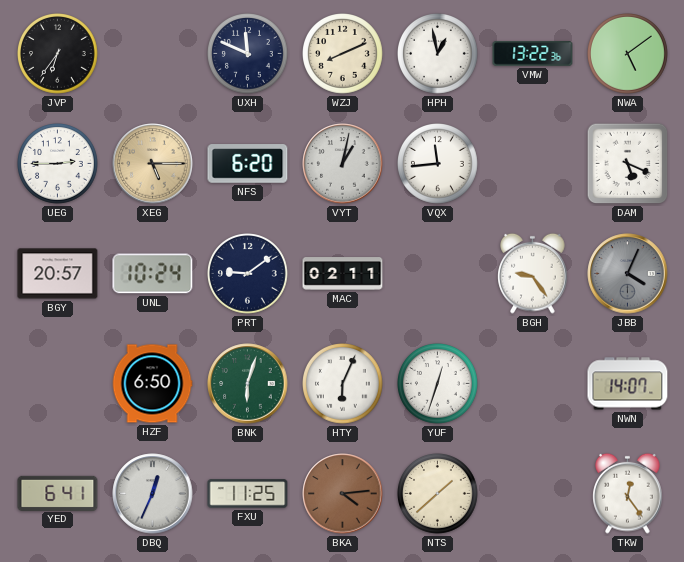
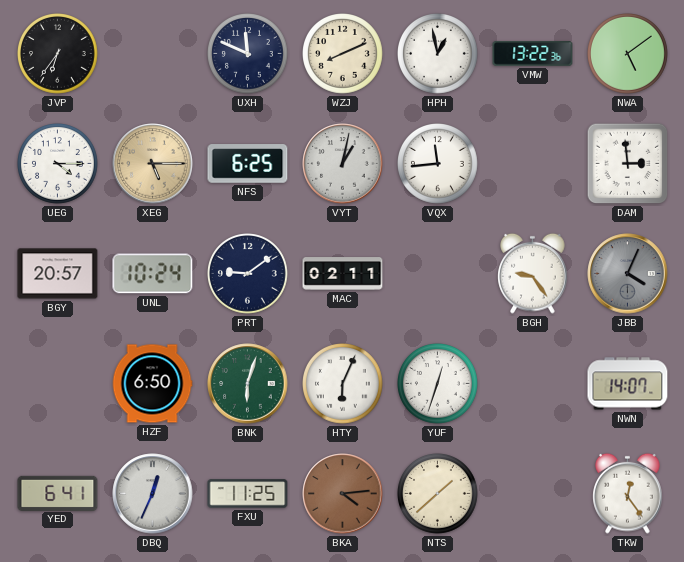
UEG: 2:45 -> 4:15 (58, 164)
NFS: 6:20 -> 6:25 (248, 164)
DAM: 5:19 -> 2:59 (628, 164)
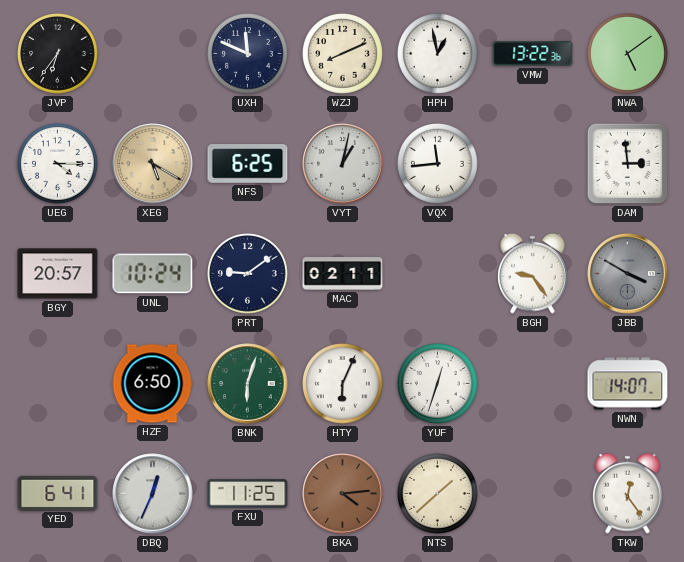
XEG: 5:15 -> 5:20 (153, 164)
JBB: 4:04 -> 3:50 (628, 274)
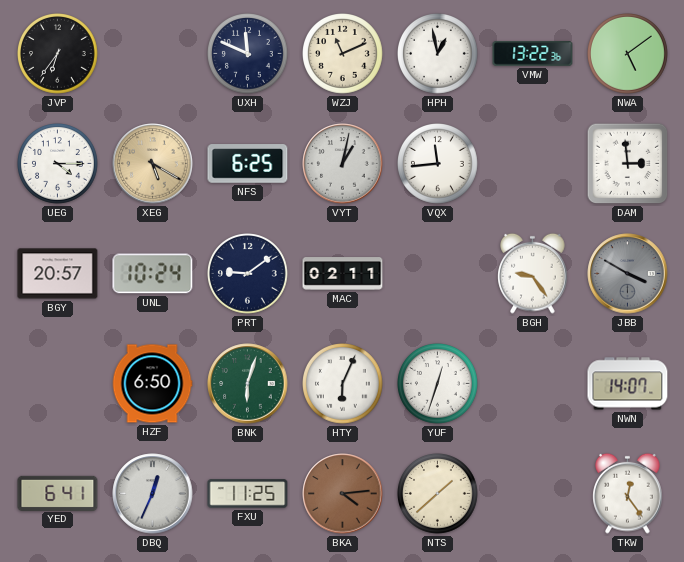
WZJ: 8:11 -> 11:11 (343, 54)
